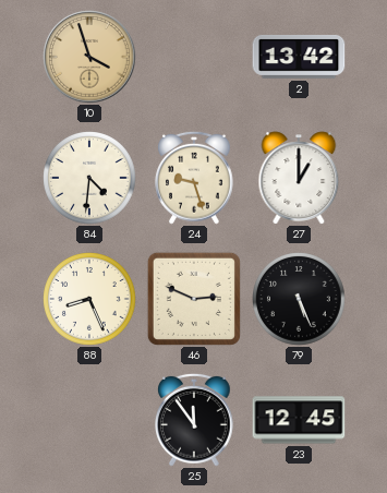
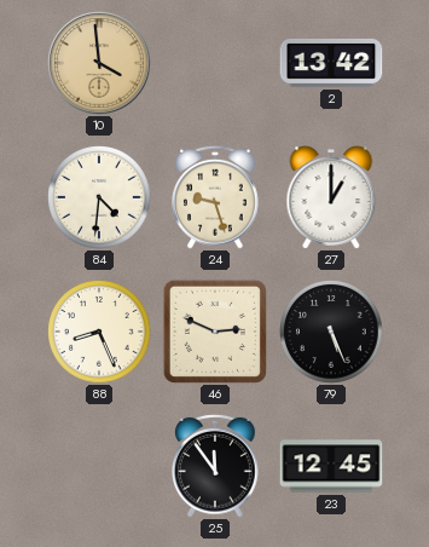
10: 3:57 -> 3:59 (99, 63)
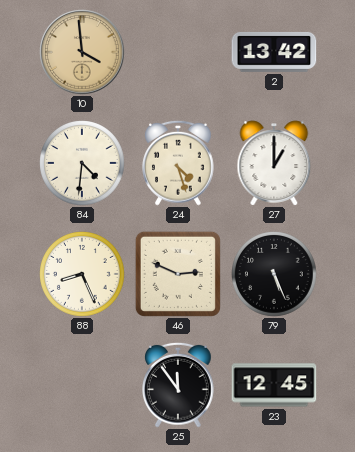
24: 9:27 -> 4:27 (179, 163)
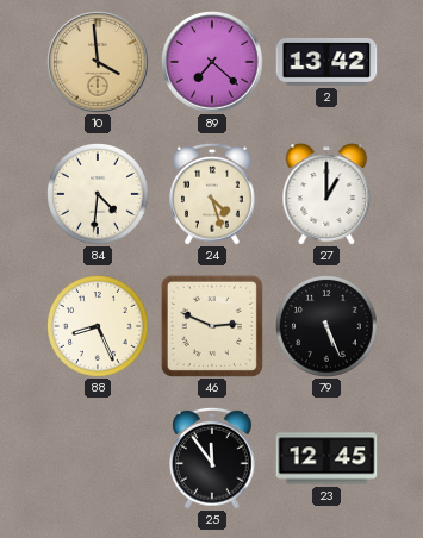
89: none -> 7:22 (212, 62)
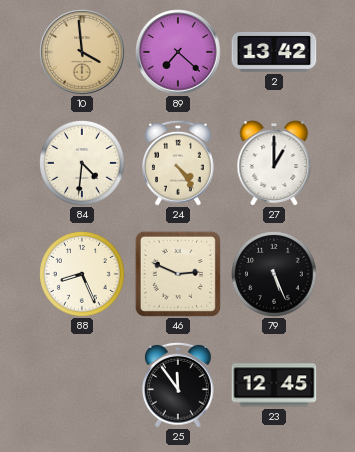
24: 4:27 -> 4:24 (179, 163)
